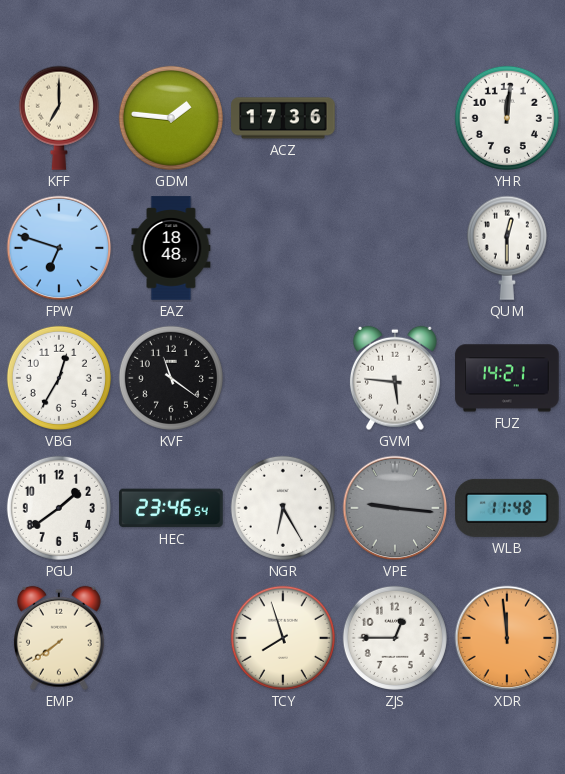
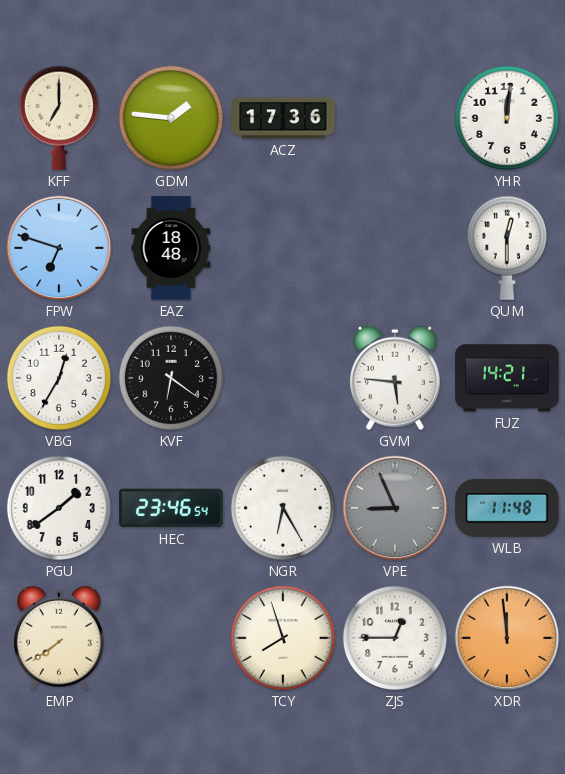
KVF: 11:21 -> 6:21 (171, 378)
VPE: 9:16 -> 8:56 (395, 508)
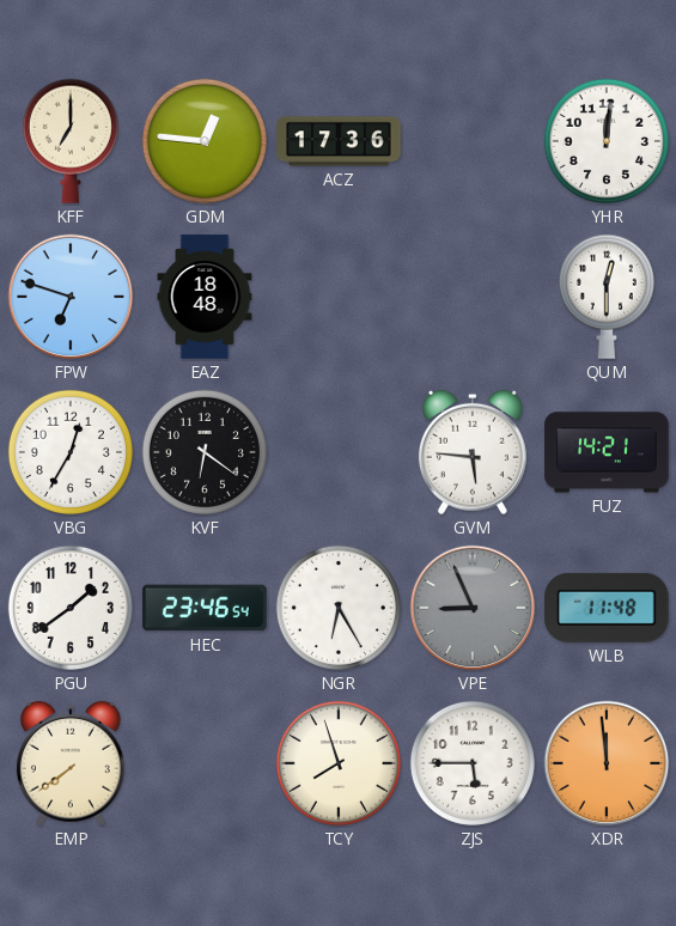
GDM: 1:46 -> 12:46 (205, 141)
ZJS: 12:45 -> 5:45 (473, 763)
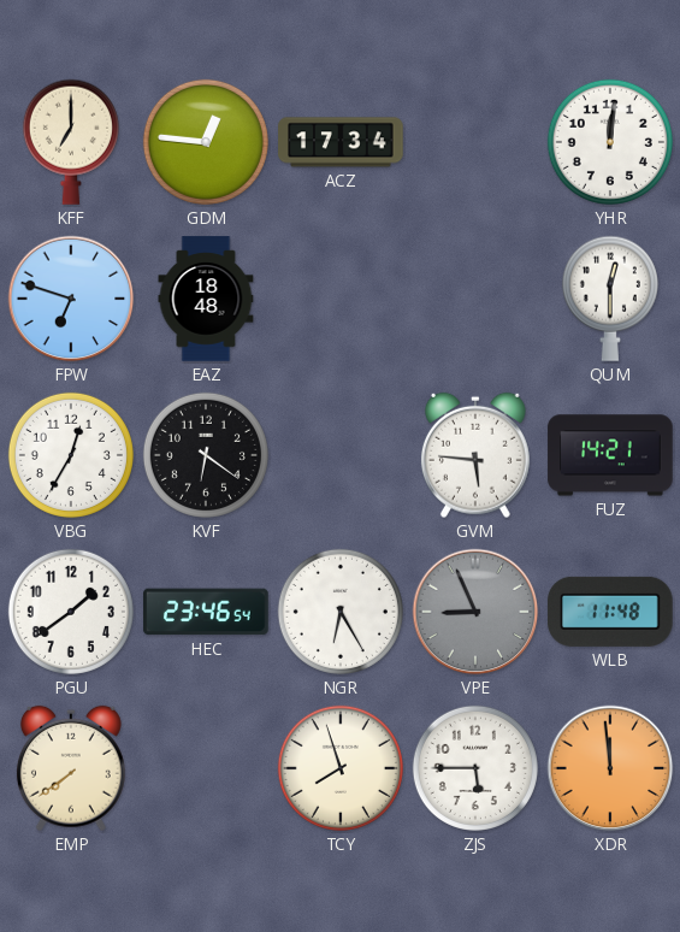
ACZ: 17:36 -> 17:34 (341, 142)
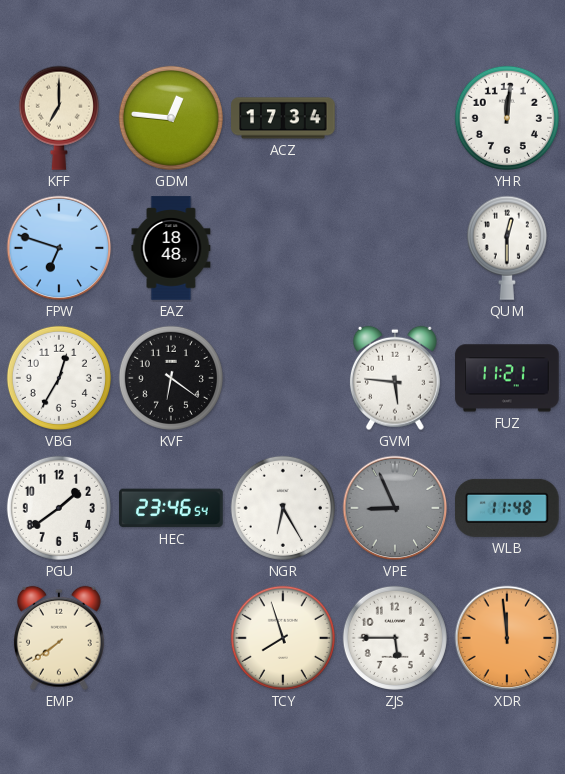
FUZ: 14:21 -> 11:21 (507, 378)
